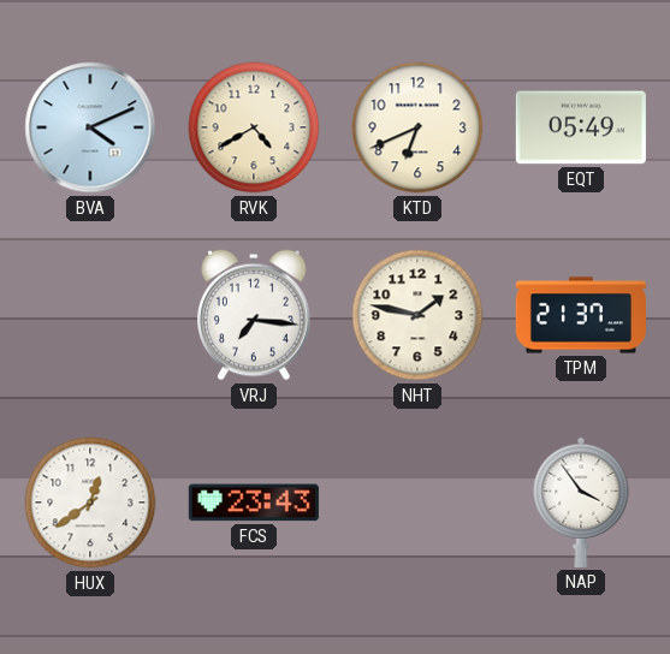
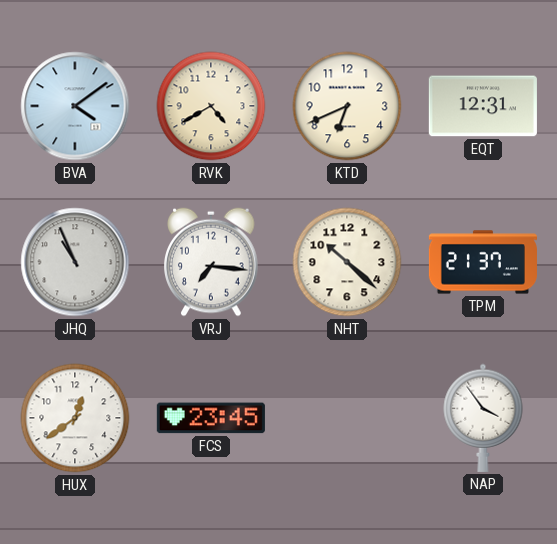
BVA: 4:11 -> 4:09 (75, 106)
EQT: 05:49 -> 12:31 (483, 106)
JHQ: none -> 10:56 (75, 262)
NHT: 1:47 -> 10:22 (347, 262)
FCS: 23:43 -> 23:45 (211, 418)
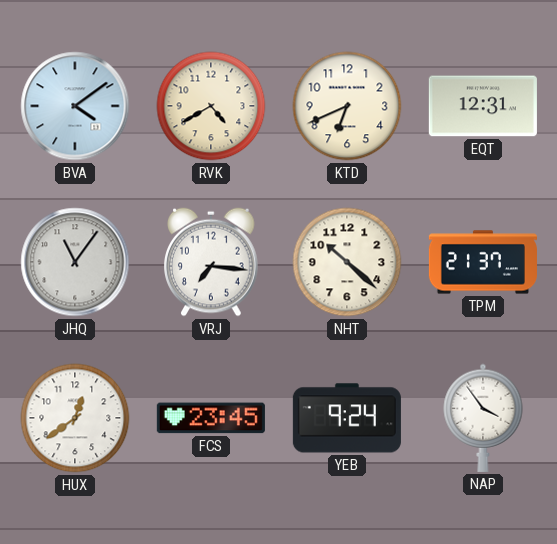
JHQ: 10:56 -> 11:06 (75, 262)
YEB: none -> 9:24 (347, 418)
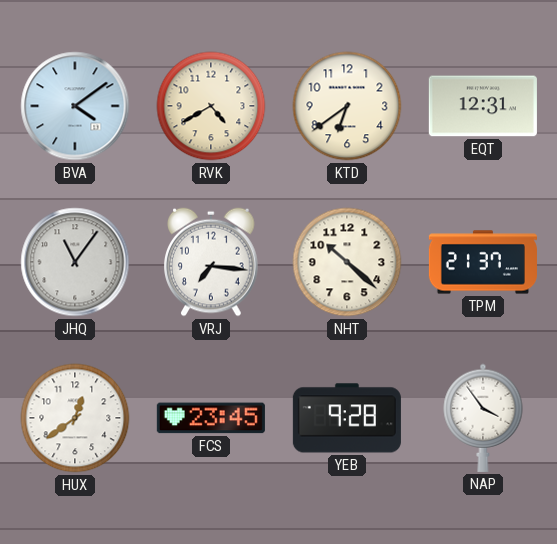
KTD: 6:41 -> 6:39 (347, 106)
YEB: 9:24 -> 9:28 (347, 418)
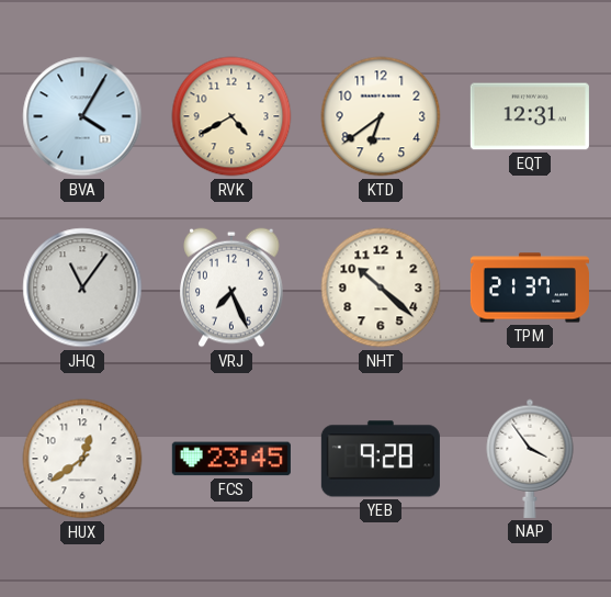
BVA: 4:09 -> 4:05 (82, 116)
VRJ: 7:16 -> 7:26 (231, 288)
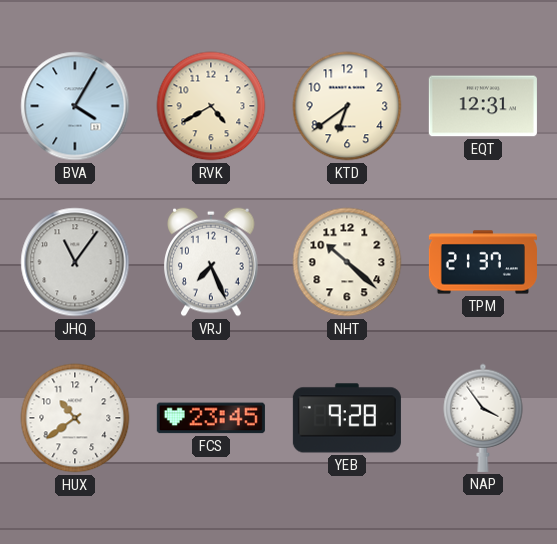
HUX: 12:39 -> 10:39 (75, 418)
